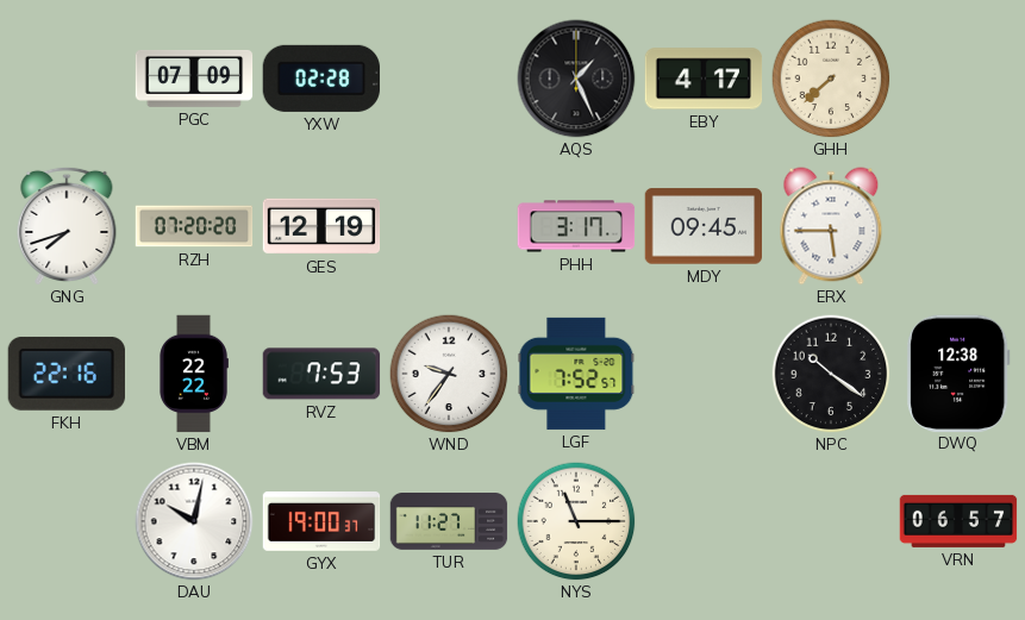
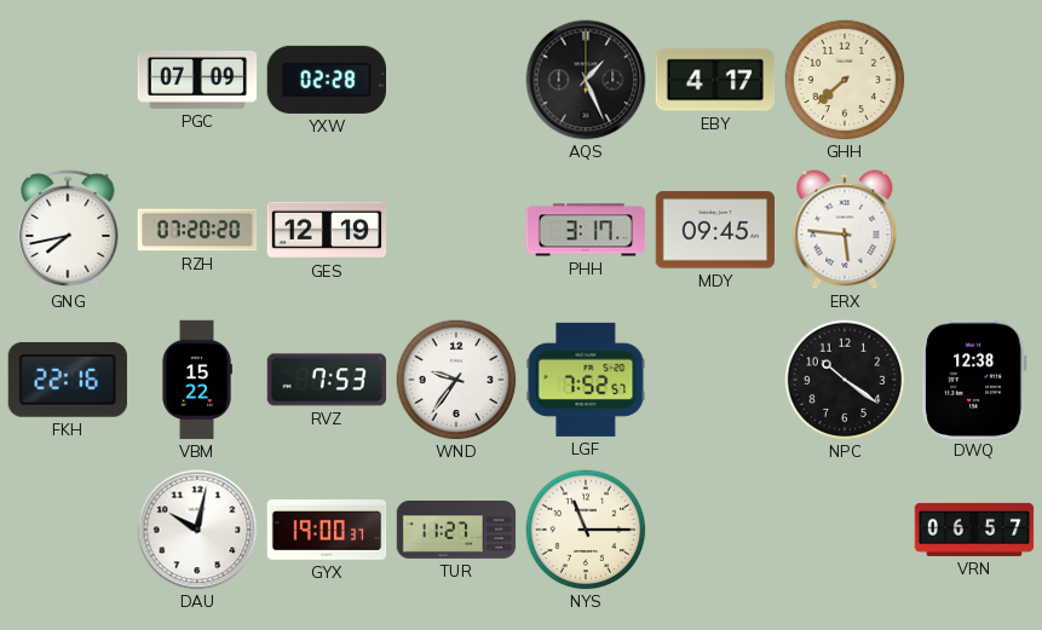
GNG: 7:42 -> 7:43 (68, 229)
ERX: 5:45 -> 5:46 (845, 230)
VBM: 22:22 -> 15:22 (197, 380)
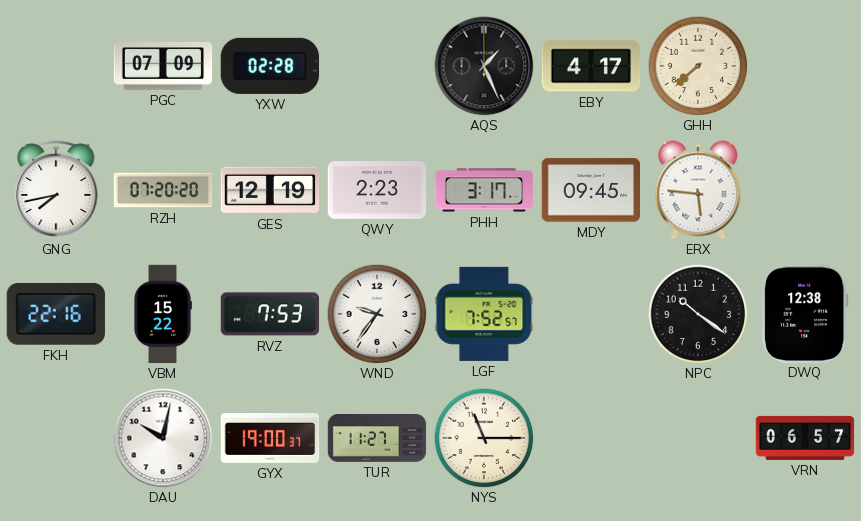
QWY: none -> 2:23 (377, 190)
